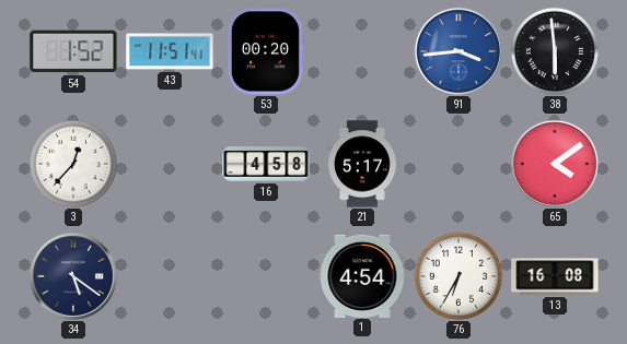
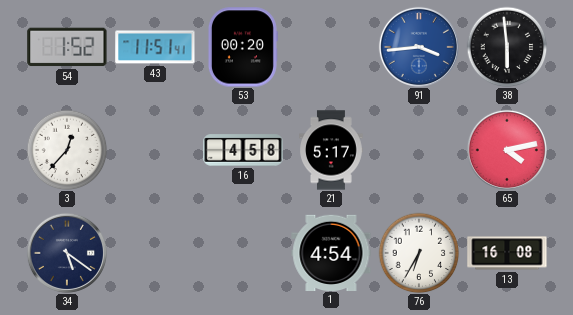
65: 4:09 -> 4:13 (507, 150)
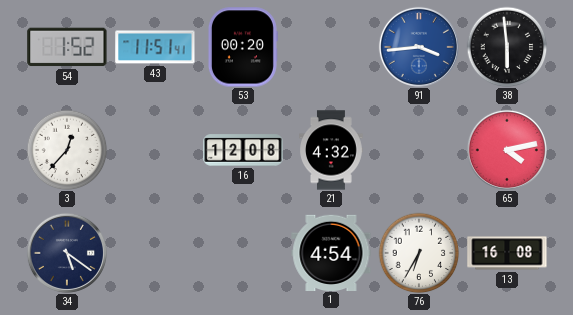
16: 4:58 -> 12:08 (243, 150)
21: 5:17 -> 4:32 (331, 150)
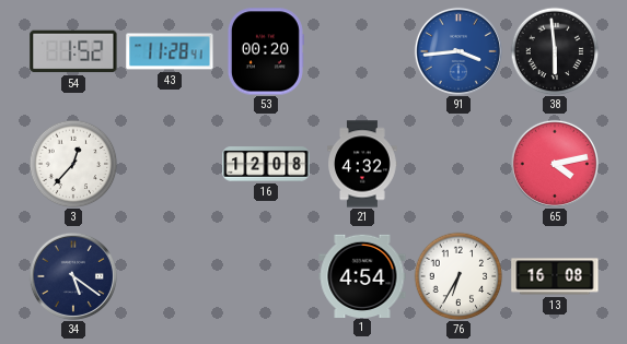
43: 11:51 -> 11:28 (170, 51)
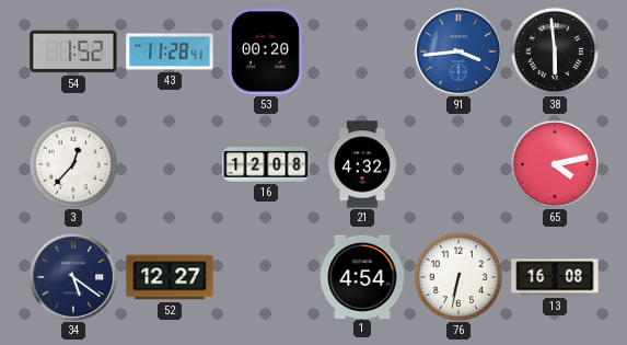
52: none -> 12:27 (170, 277)
76: 6:35 -> 6:32 (458, 277)
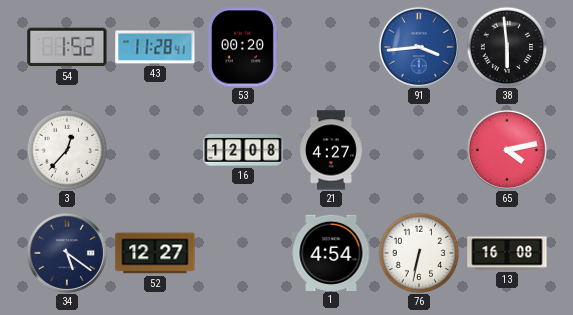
21: 4:32 -> 4:27 (331, 150)
